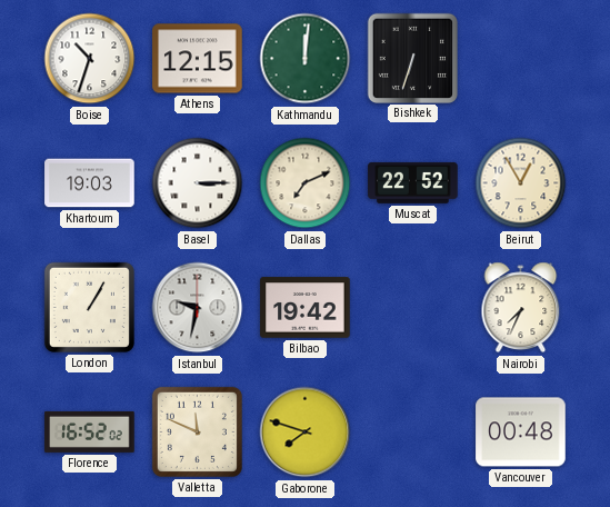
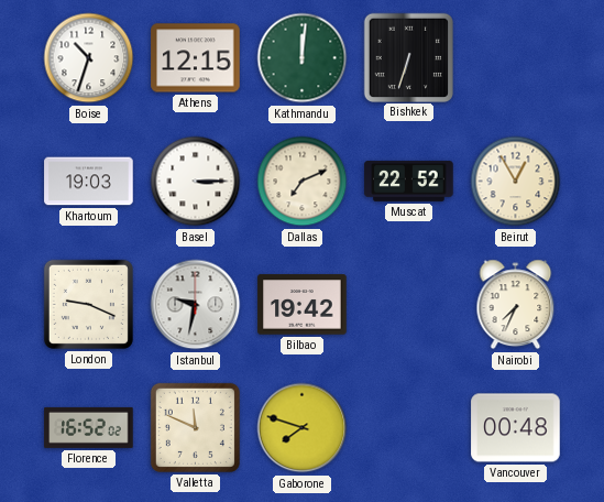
London: 1:05 -> 9:19 (88, 304)
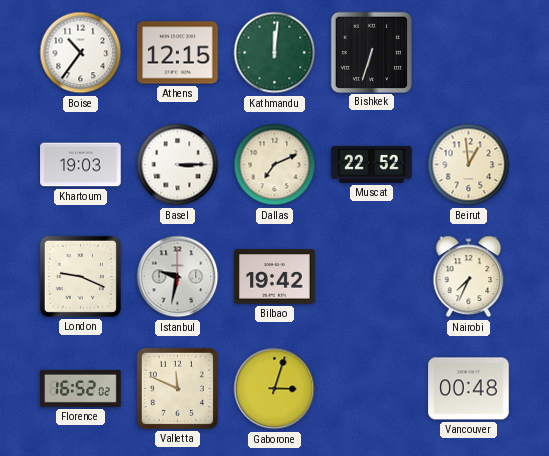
Boise: 10:33 -> 10:36 (81, 53)
Beirut: 12:55 -> 12:59 (469, 165)
Gaborone: 7:48 -> 3:03 (275, 389)
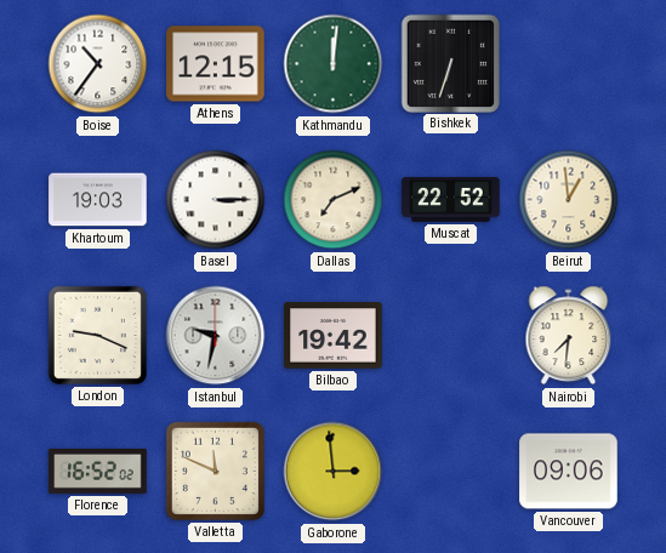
Nairobi: 7:34 -> 7:31 (569, 336)
Gaborone: 3:03 -> 2:59 (334, 472)
Vancouver: 00:48 -> 09:06 (569, 472)
